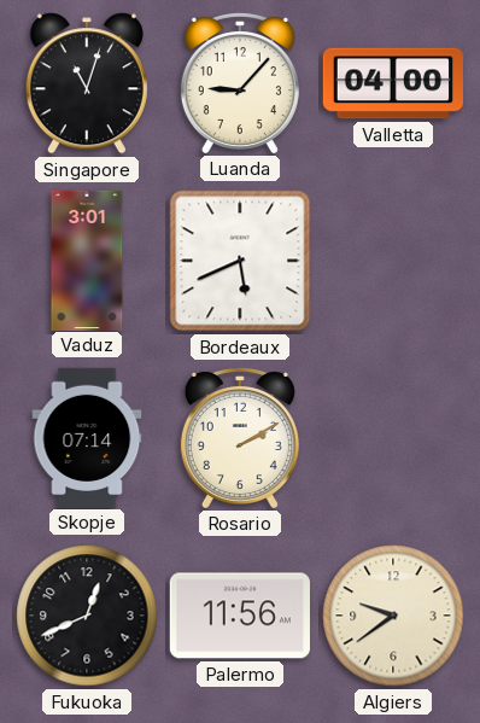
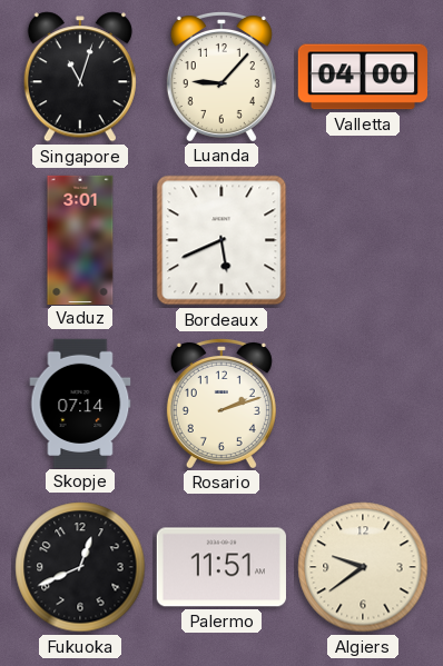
Rosario: 2:10 -> 2:12 (221, 402)
Palermo: 11:56 -> 11:51 (221, 567)
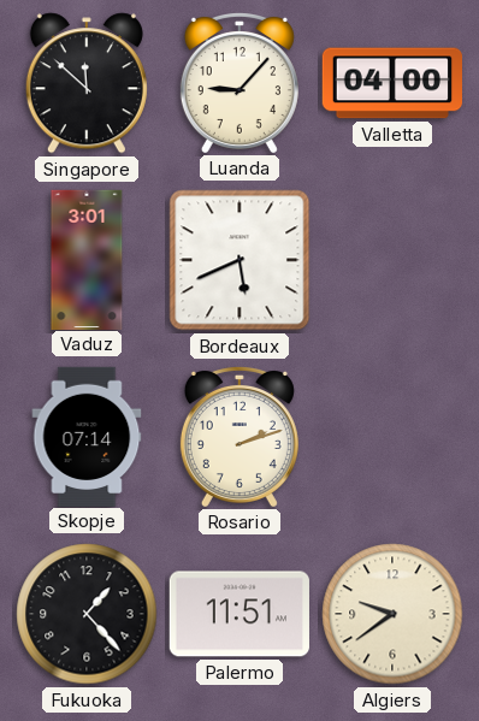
Singapore: 11:03 -> 11:52 (87, 83)
Fukuoka: 12:41 -> 1:23 (87, 614)
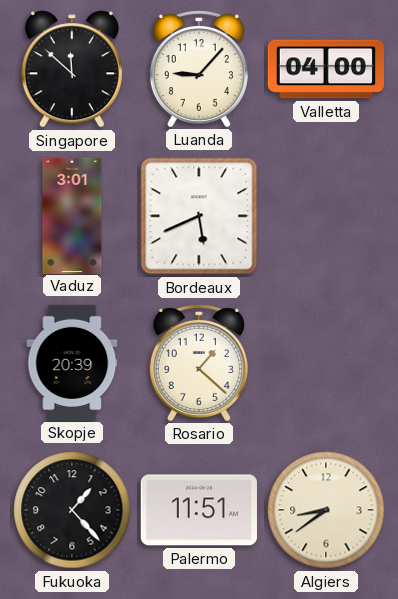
Skopje: 07:14 -> 20:39 (72, 362)
Rosario: 2:12 -> 1:22 (199, 362)
Algiers: 9:39 -> 8:39 (326, 510)
